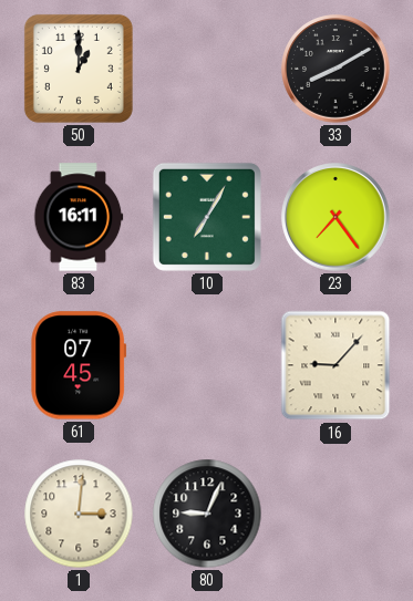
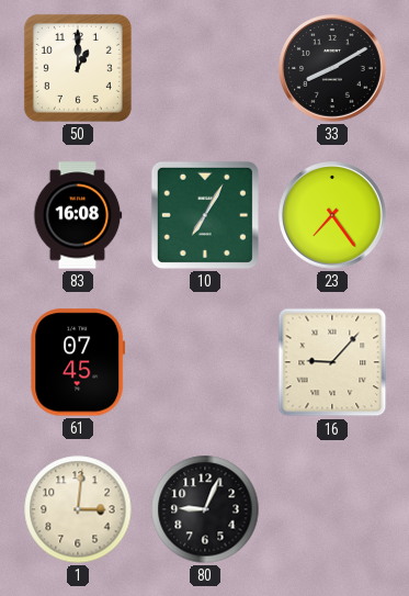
83: 16:11 -> 16:08 (78, 215)
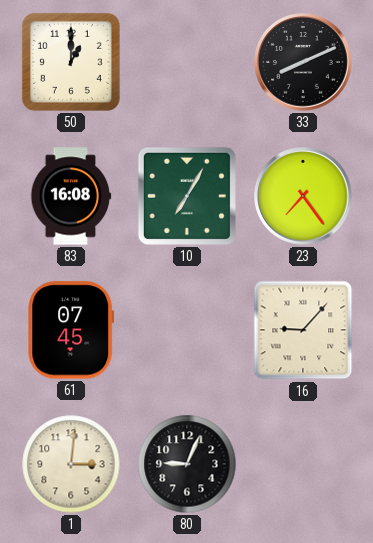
33: 8:10 -> 8:11 (303, 62)
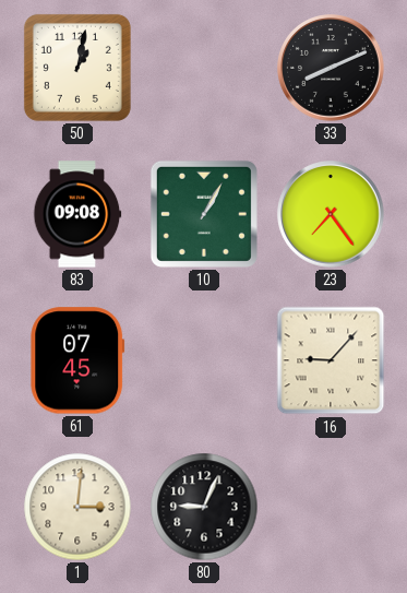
50: 1:00 -> 1:02 (77, 68)
83: 16:08 -> 09:08 (77, 214)
10: 7:05 -> 1:05 (204, 214)
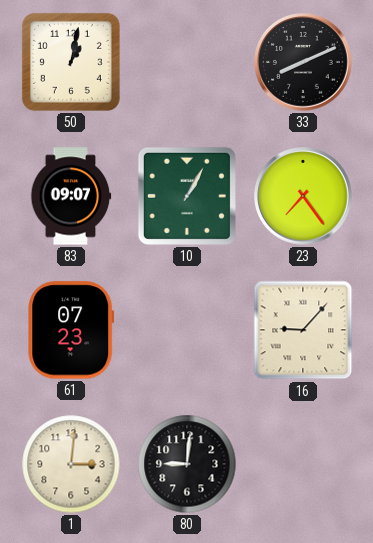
83: 09:08 -> 09:07 (71, 196)
61: 07:45 -> 07:23 (71, 330)
80: 9:04 -> 9:01 (187, 464)
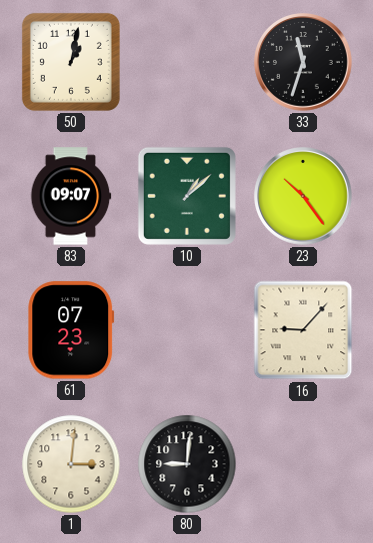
33: 8:11 -> 11:33 (303, 62)
10: 1:05 -> 1:08 (187, 196)
23: 7:24 -> 10:24 (303, 196)
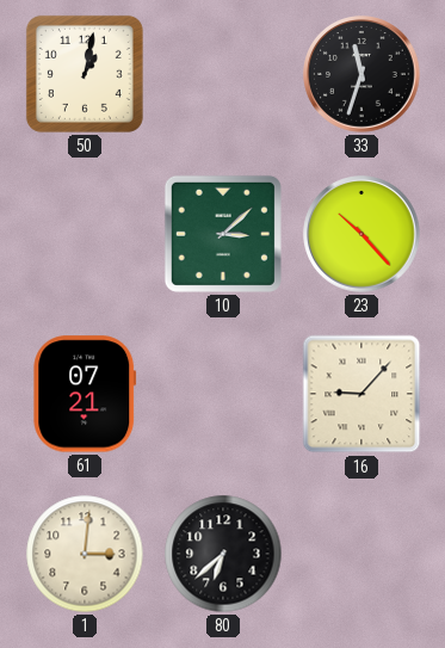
83: 09:07 -> none (71, 196)
10: 1:08 -> 3:08 (223, 234)
23: 10:24 -> 10:23 (361, 234)
61: 07:23 -> 07:21 (85, 394)
80: 9:01 -> 6:38 (223, 554)
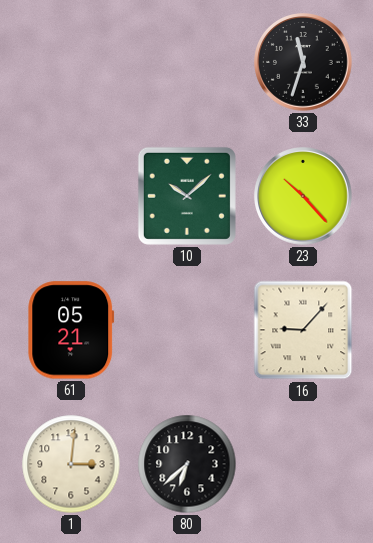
50: 1:02 -> none (85, 74)
10: 3:08 -> 10:08 (187, 196)
61: 07:21 -> 05:21 (71, 330)
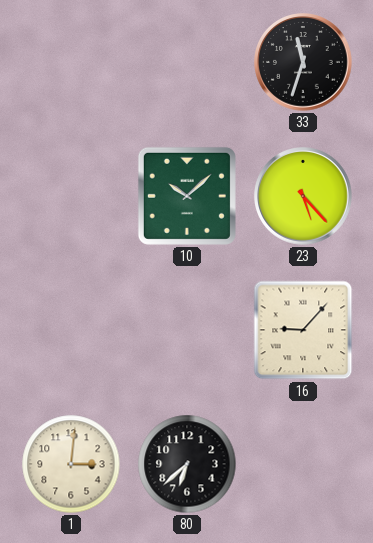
23: 10:23 -> 5:23 (303, 196)
61: 05:21 -> none (71, 330)
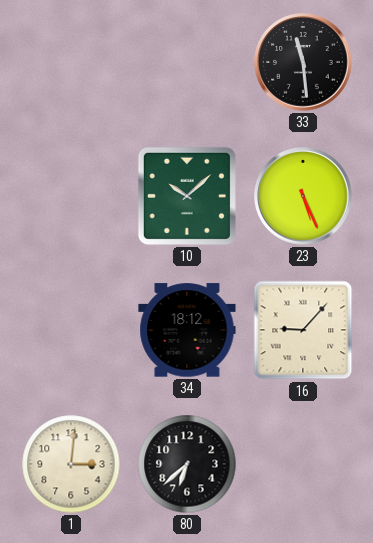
33: 11:33 -> 11:29 (303, 62)
23: 5:23 -> 5:26 (303, 196)
34: none -> 18:12 (187, 330)
